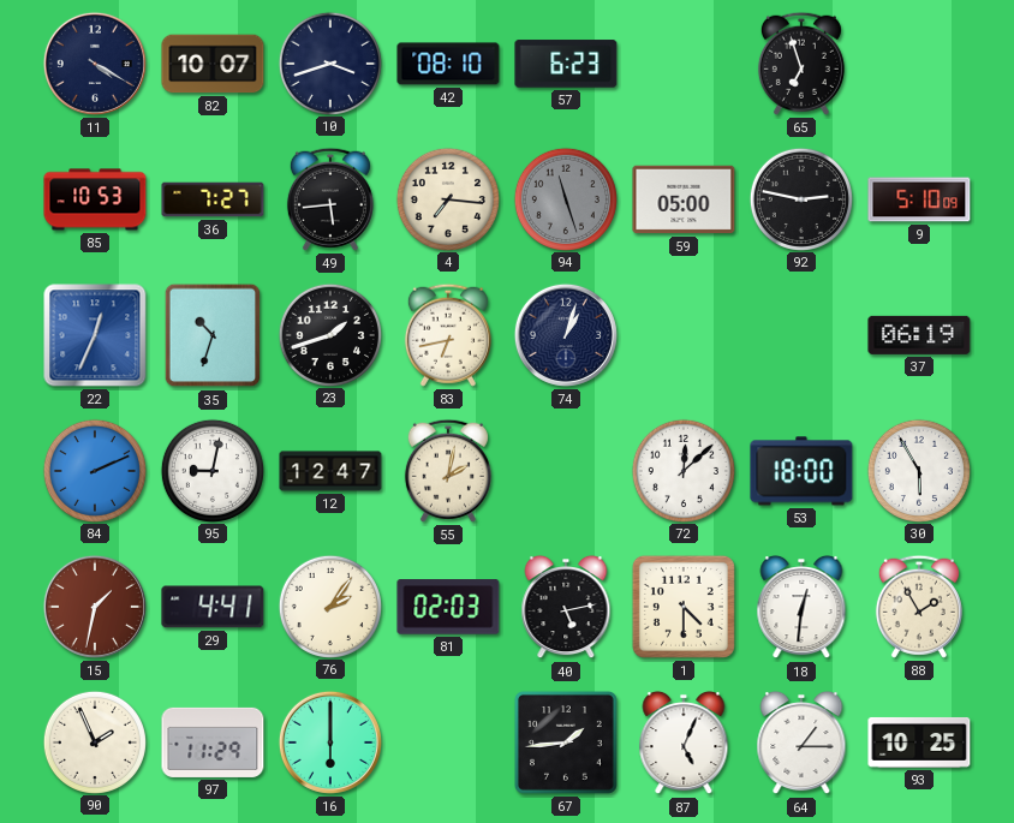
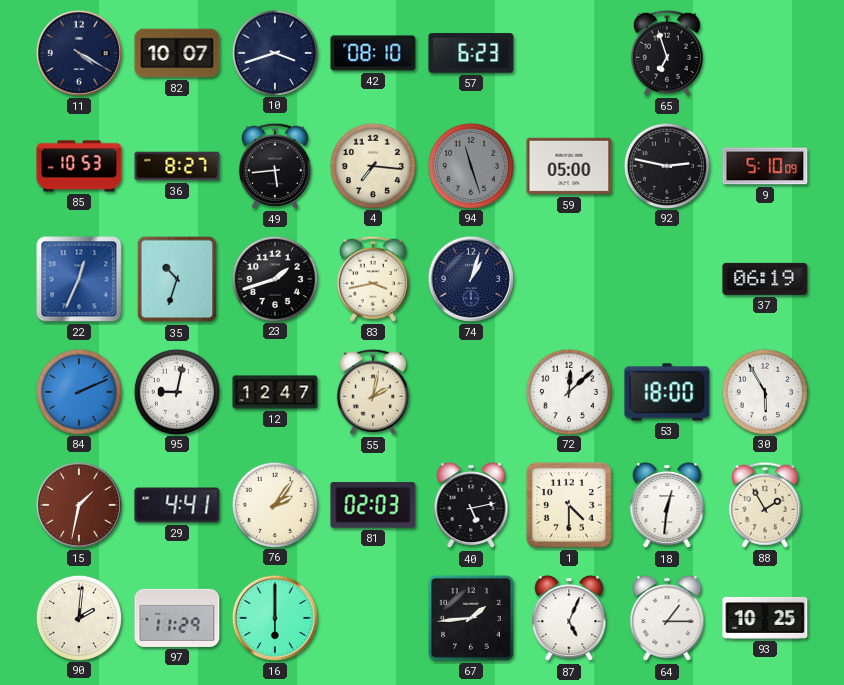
36: 7:27 -> 8:27 (177, 166)
83: 6:43 -> 3:43 (373, 279)
90: 1:56 -> 2:01 (78, 617)
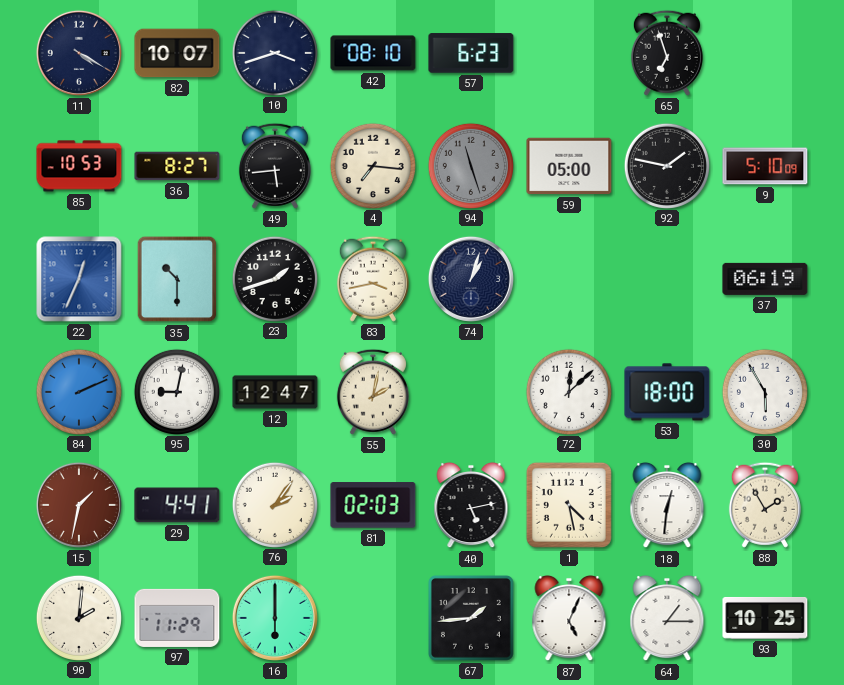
92: 2:47 -> 1:47 (666, 165)
35: 10:33 -> 10:30 (177, 279)
1: 4:30 -> 4:28 (569, 505)
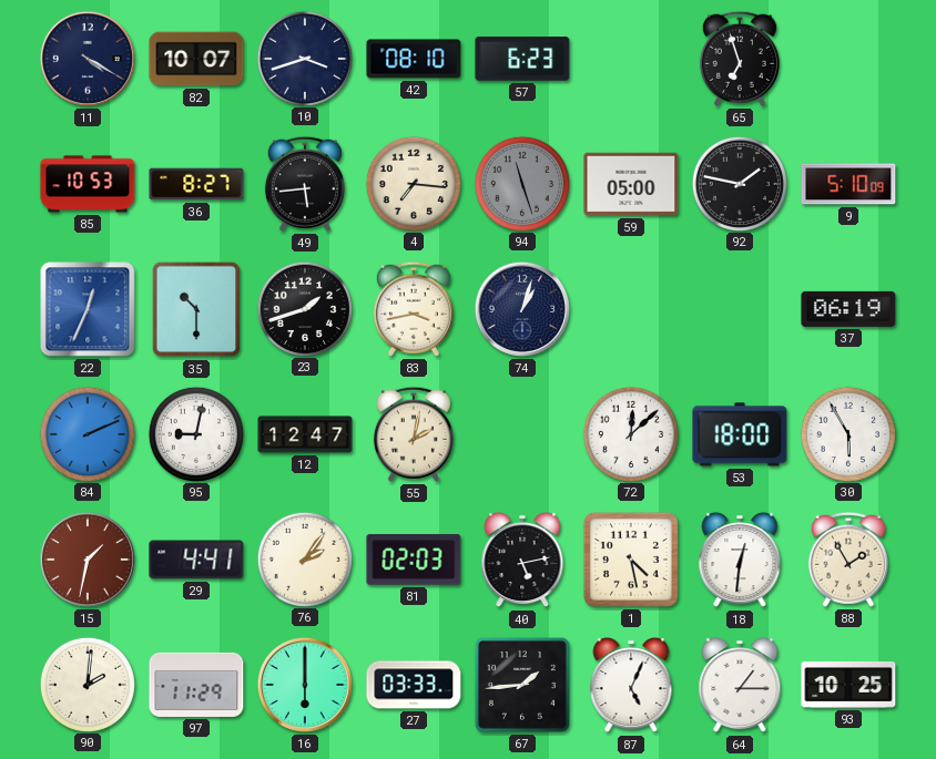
27: none -> 03:33 (414, 685)
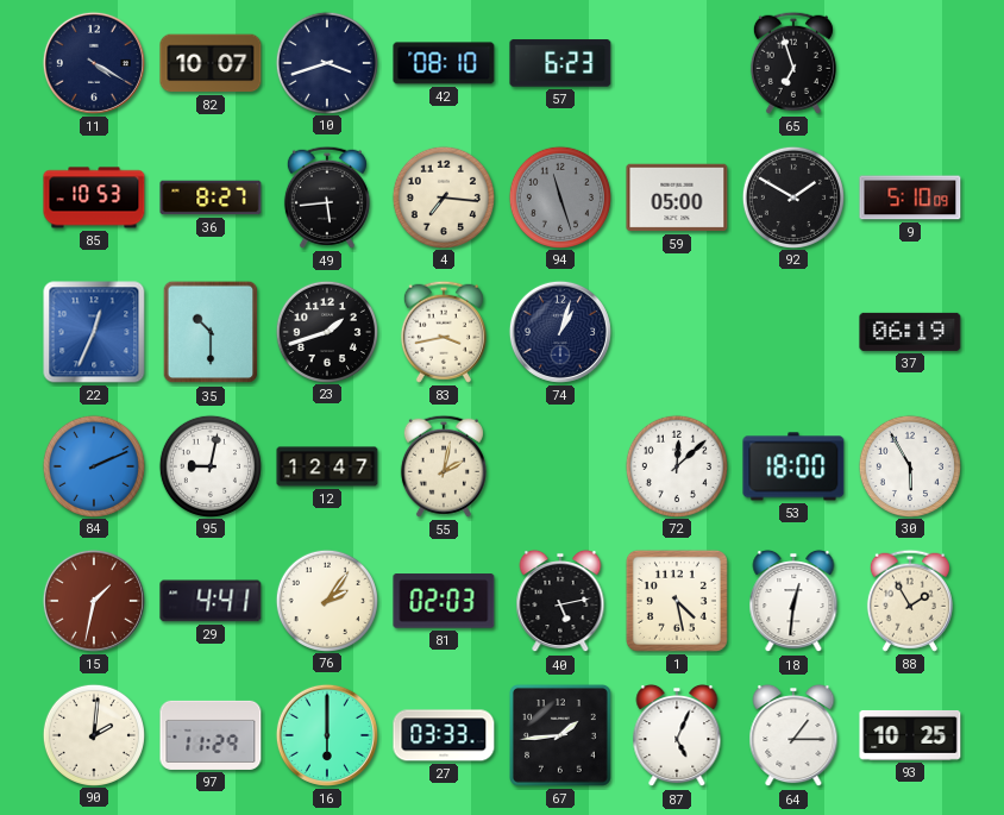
92: 1:47 -> 1:50 (792, 196)
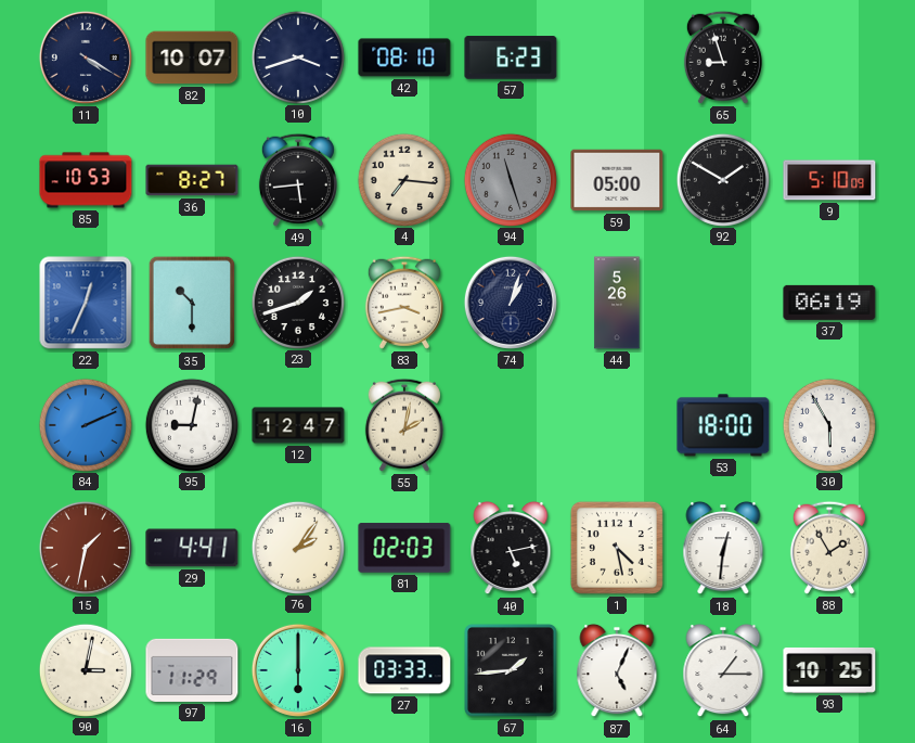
65: 6:57 -> 8:57 (723, 57)
44: none -> 5:26 (617, 303)
72: 12:08 -> none (676, 465)
90: 2:01 -> 3:02 (85, 669)
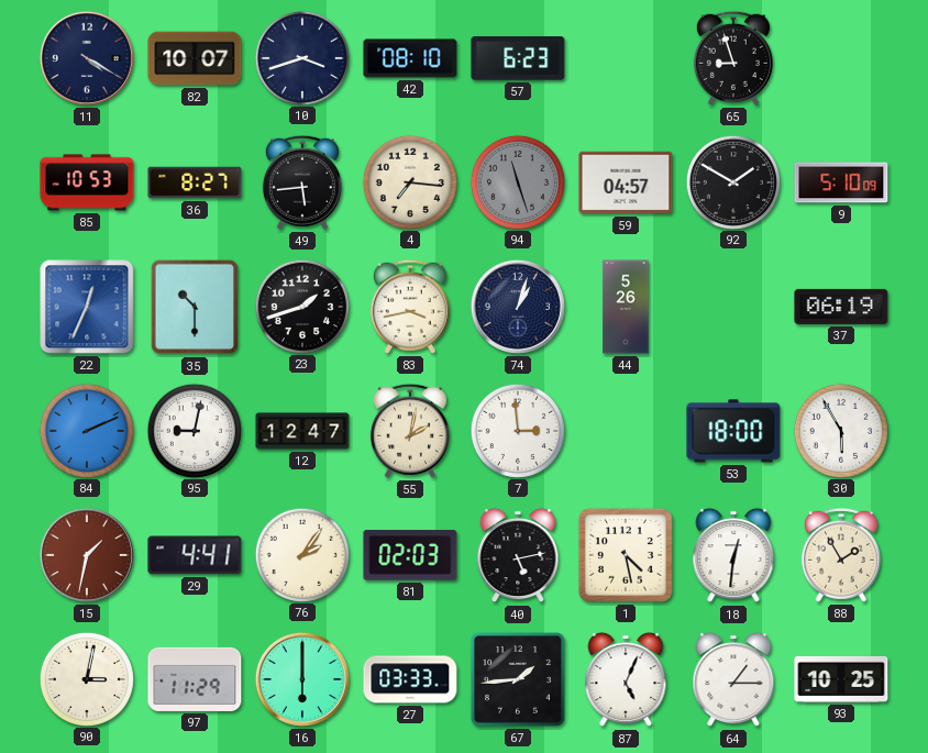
59: 05:00 -> 04:57 (626, 182)
7: none -> 2:59 (517, 430)
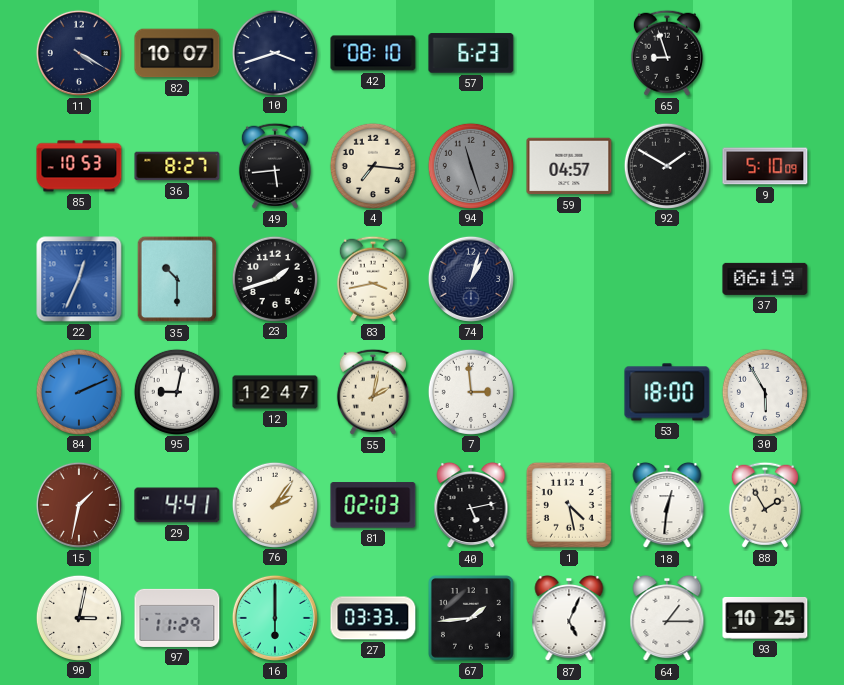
44: 5:26 -> none (626, 307)
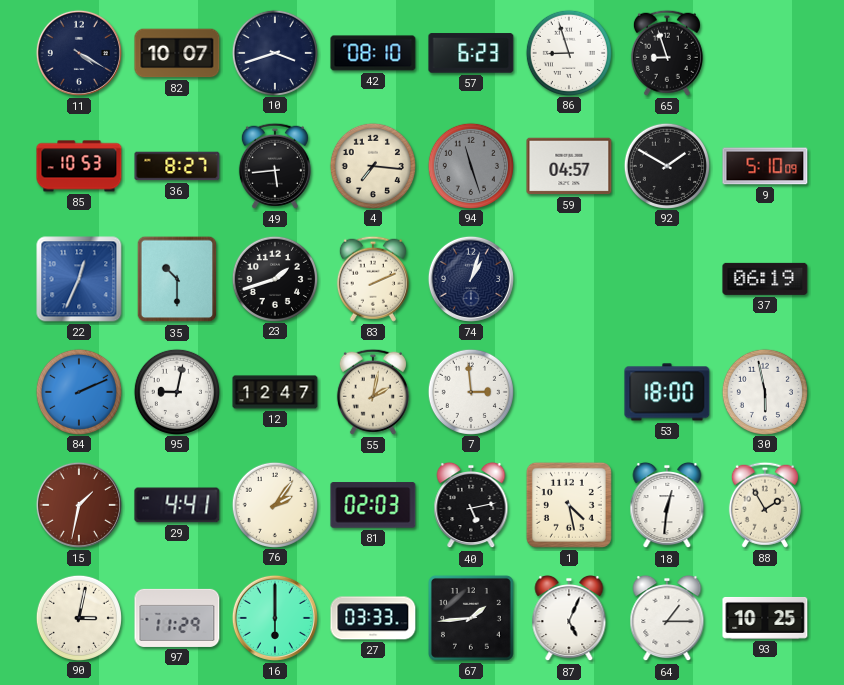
86: none -> 8:57 (568, 52)
83: 3:43 -> 2:11 (373, 279)
30: 5:55 -> 5:58 (764, 391)
